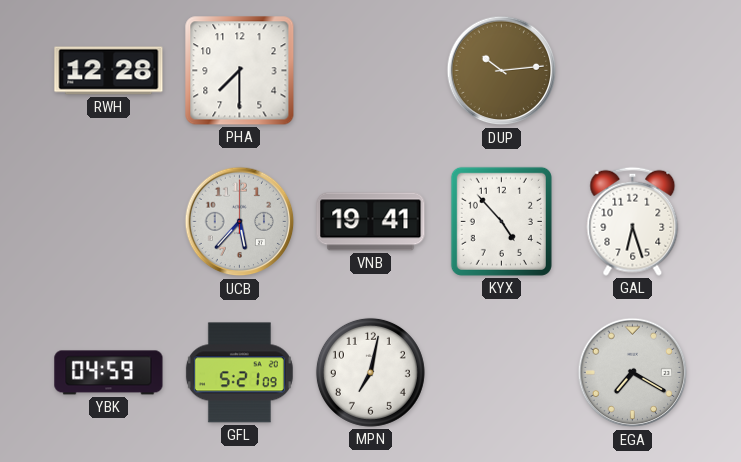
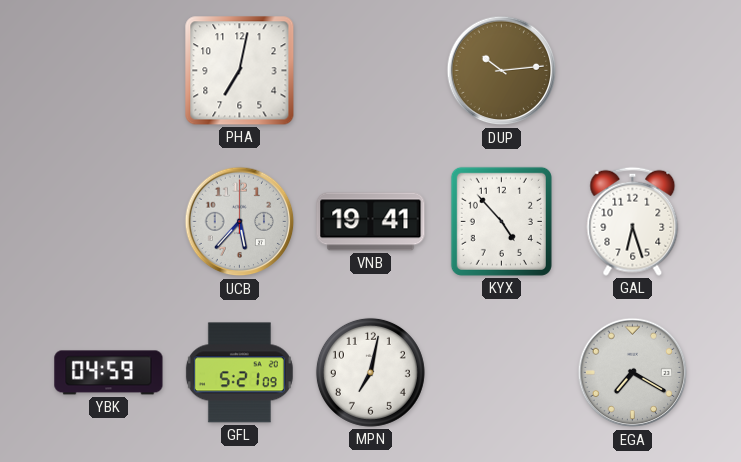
RWH: 12:28 -> none (109, 71)
PHA: 7:30 -> 7:02 (240, 71)
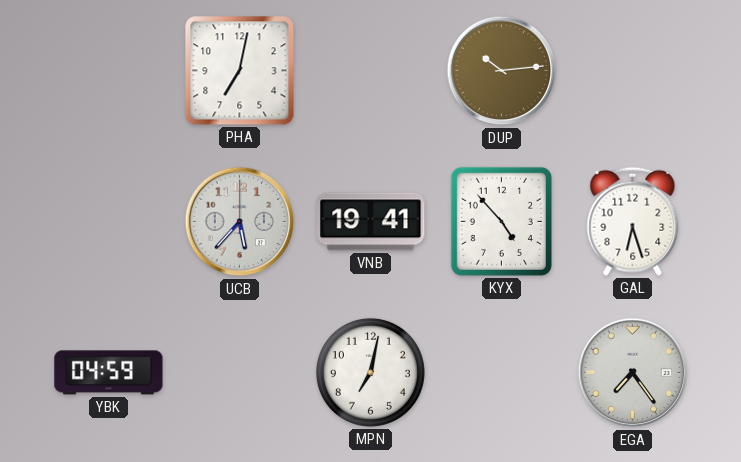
GFL: 5:21 -> none (239, 373)
EGA: 7:20 -> 7:24 (633, 373)
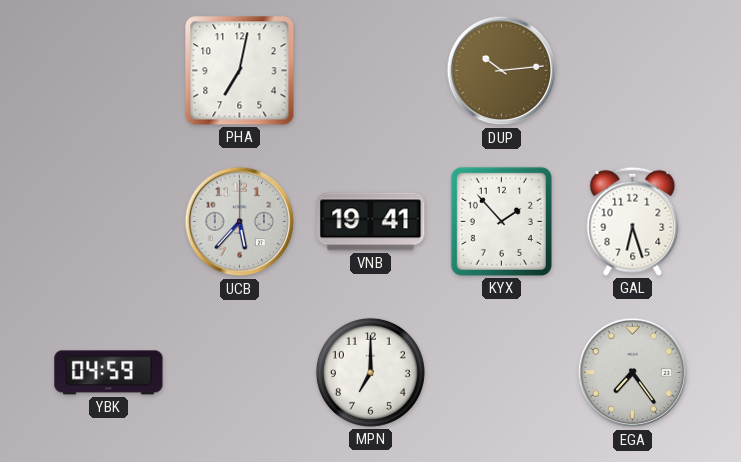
KYX: 4:53 -> 1:53 (501, 221)
MPN: 7:02 -> 7:00 (370, 372)
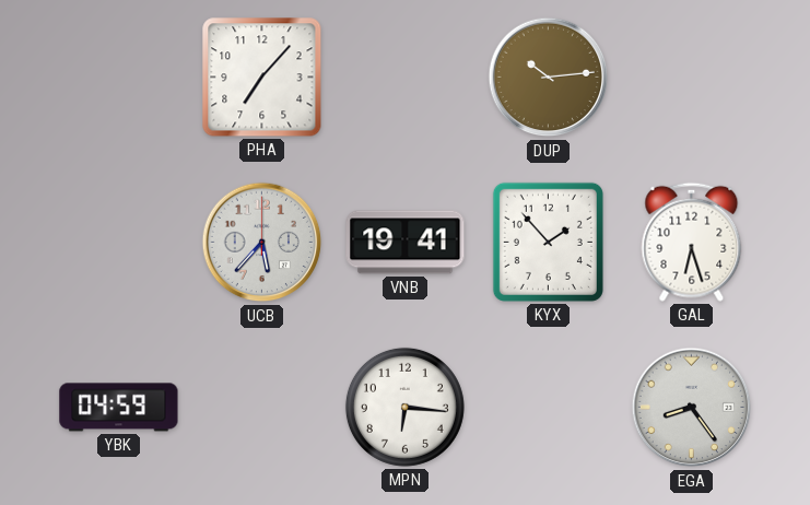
PHA: 7:02 -> 7:07 (262, 78)
MPN: 7:00 -> 6:16 (404, 407)
EGA: 7:24 -> 8:24 (692, 408)
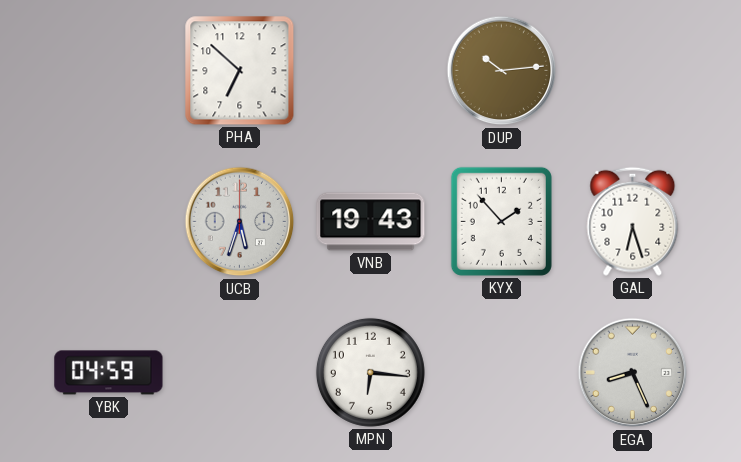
PHA: 7:07 -> 6:52 (240, 71)
UCB: 5:37 -> 5:33 (240, 222)
VNB: 19:41 -> 19:43 (371, 222)
EGA: 8:24 -> 8:26 (633, 373)
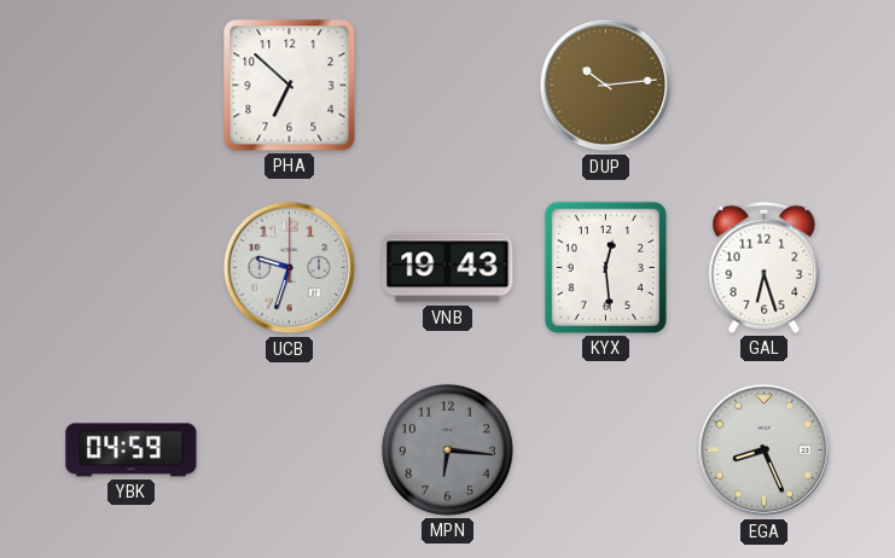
UCB: 5:33 -> 9:33 (290, 268)
KYX: 1:53 -> 12:29 (605, 267)
MPN dial: white -> grey (447, 449)
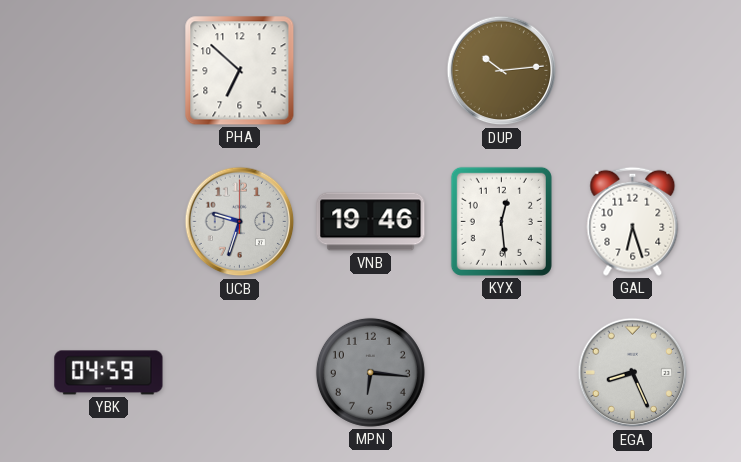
VNB: 19:43 -> 19:46 (371, 222)
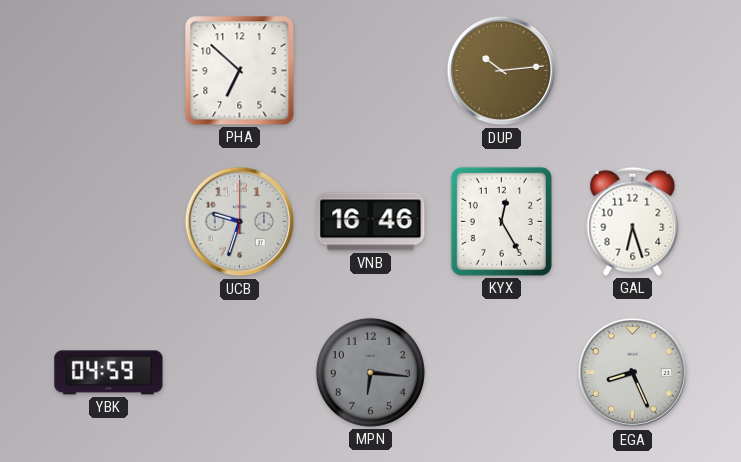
VNB: 19:46 -> 16:46 (371, 222)
KYX: 12:29 -> 12:25 (501, 221)
